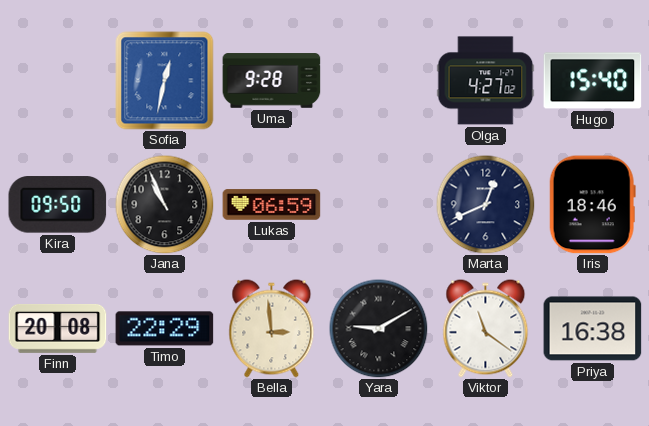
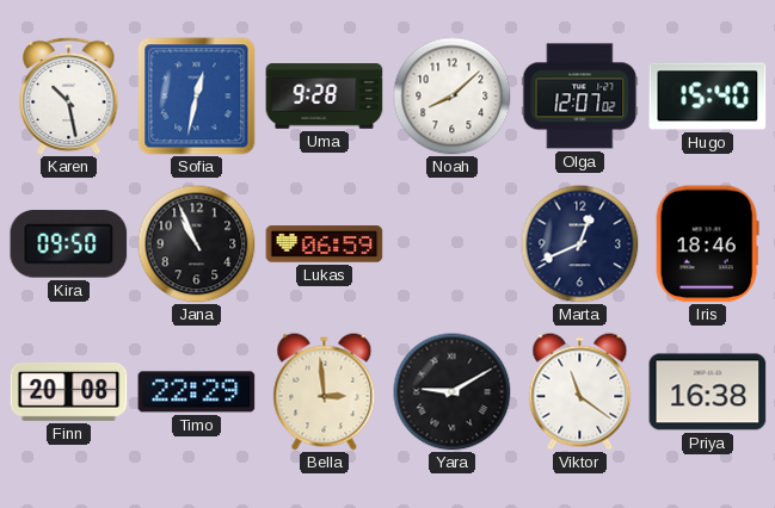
Karen: none -> 10:28 (69, 95)
Noah: none -> 8:08 (453, 97)
Olga: 4:27 -> 12:07 (580, 97)
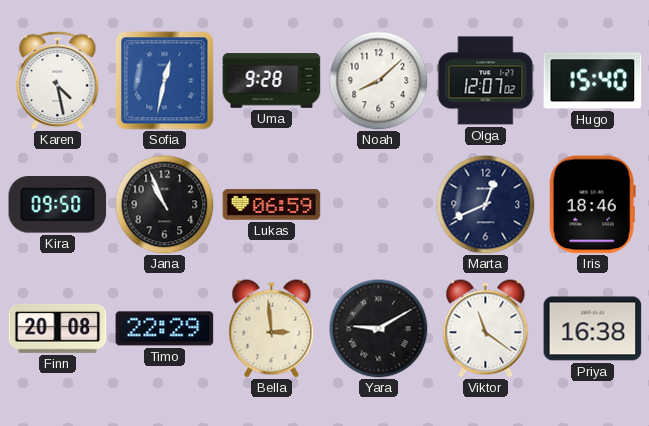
Karen: 10:28 -> 4:28 (58, 80)
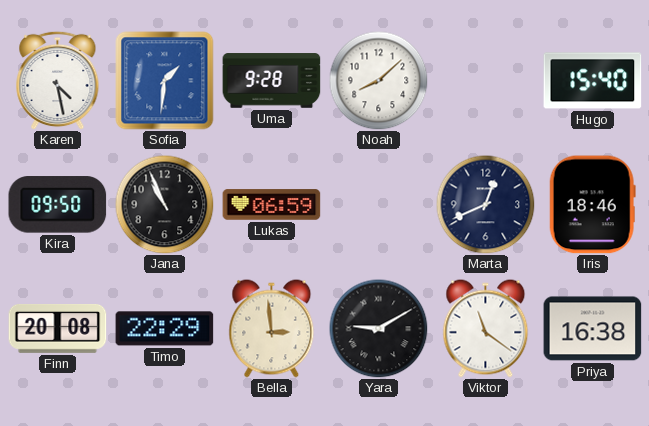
Sofia: 12:32 -> 1:31 (165, 81)
Olga: 12:07 -> none (486, 81)
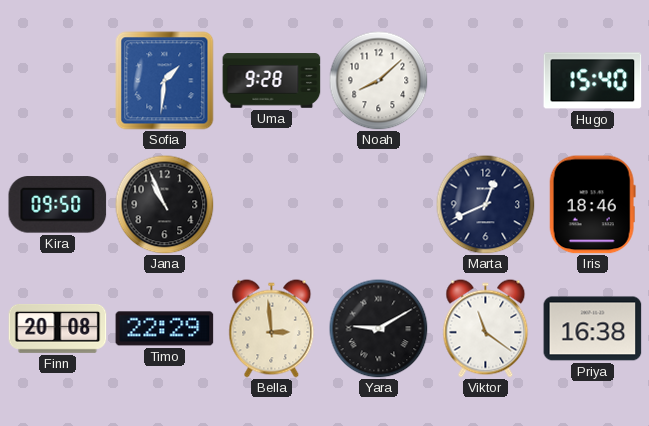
Karen: 4:28 -> none (58, 80)
Lukas: 06:59 -> none (272, 205)
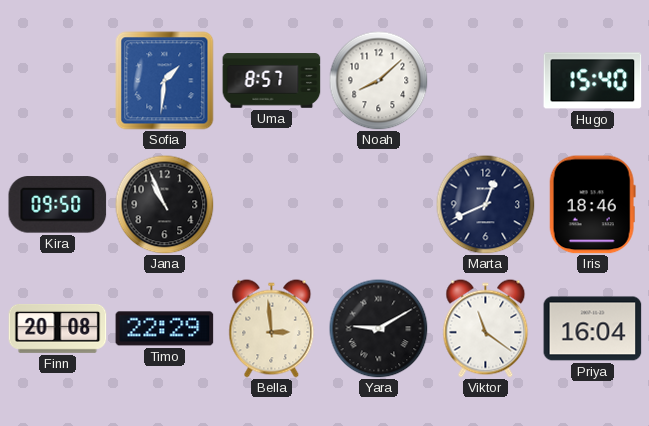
Uma: 9:28 -> 8:57 (272, 81)
Priya: 16:38 -> 16:04 (593, 329)
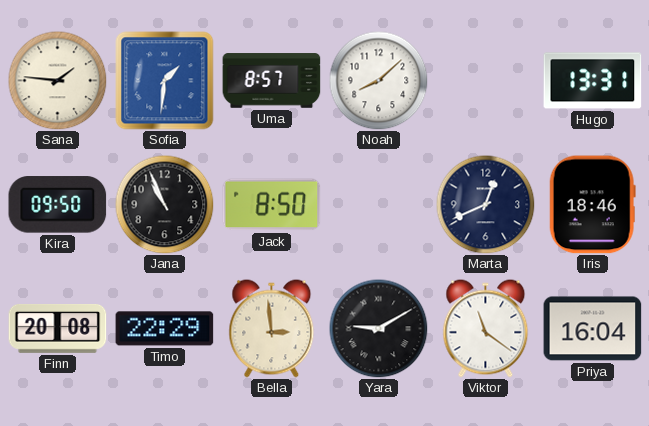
Sana: none -> 1:46 (58, 81)
Hugo: 15:40 -> 13:31 (593, 81)
Jack: none -> 8:50 (272, 205)
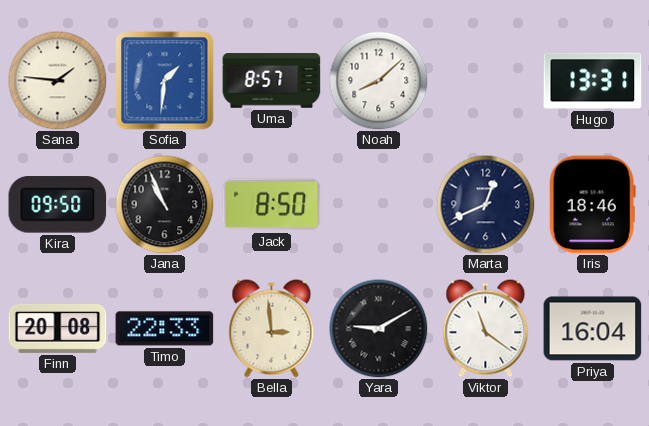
Timo: 22:29 -> 22:33 (165, 329)
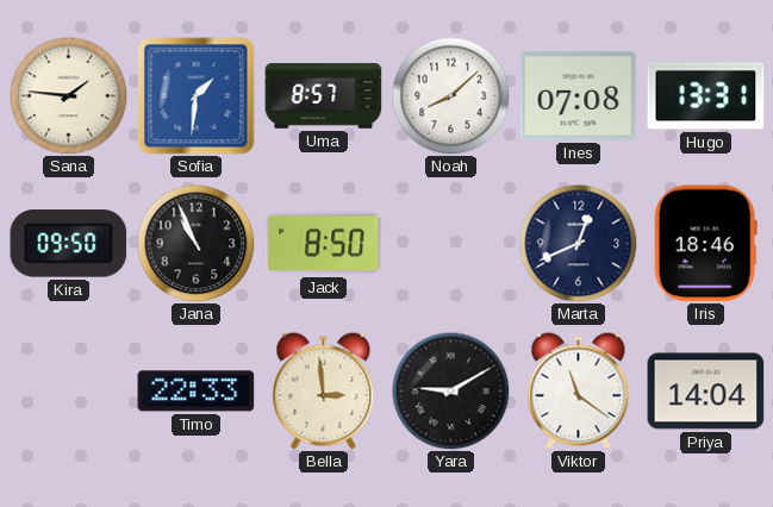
Ines: none -> 07:08 (579, 95)
Finn: 20:08 -> none (58, 328)
Priya: 16:04 -> 14:04 (706, 392)
